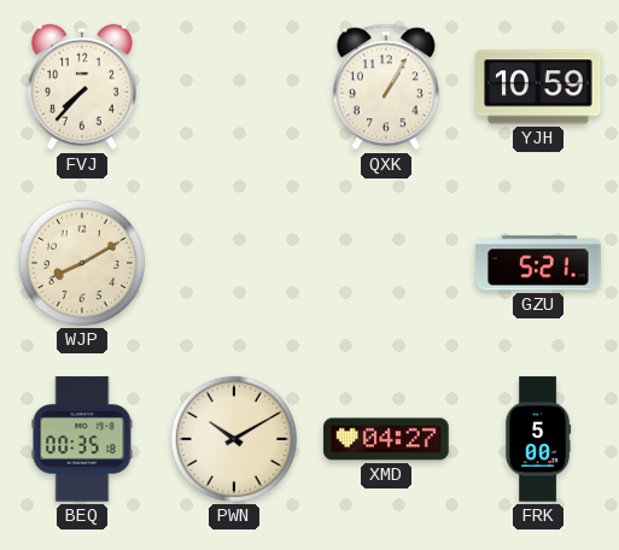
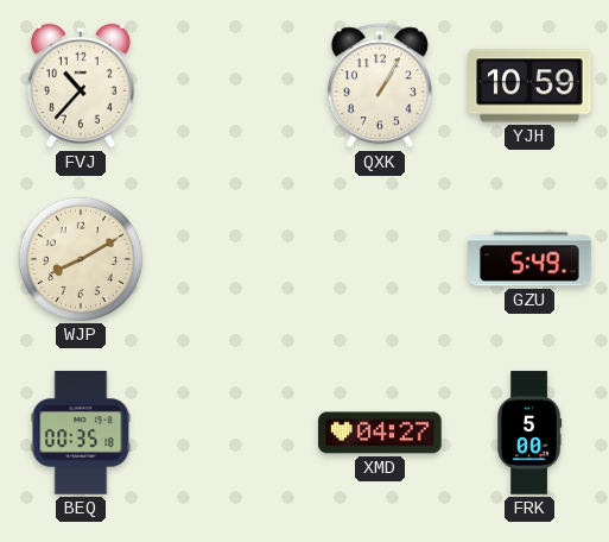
FVJ: 7:37 -> 10:37 (81, 86)
GZU: 5:21 -> 5:49 (529, 259)
PWN: 10:10 -> none (234, 439)
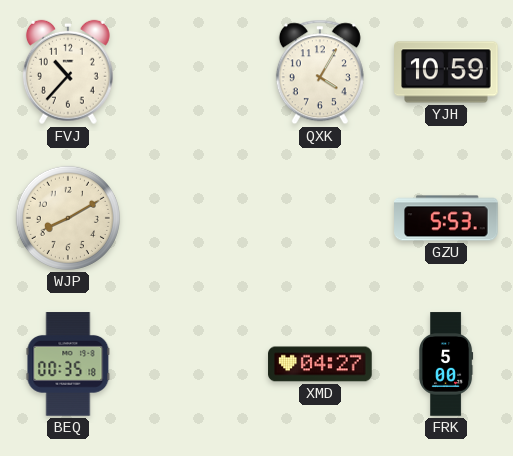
QXK: 1:05 -> 4:05 (320, 72)
GZU: 5:49 -> 5:53 (446, 218)
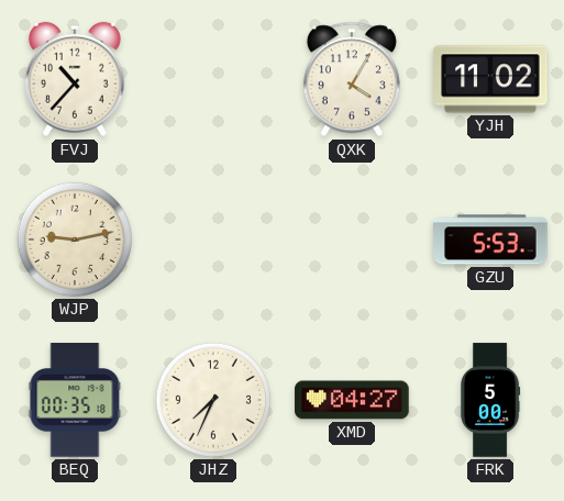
YJH: 10:59 -> 11:02 (490, 79)
WJP: 8:10 -> 9:13 (75, 240)
JHZ: none -> 7:34 (213, 400)
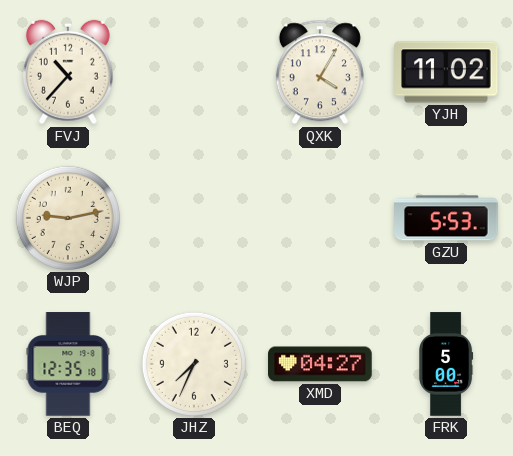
BEQ: 00:35 -> 12:35 (68, 364)
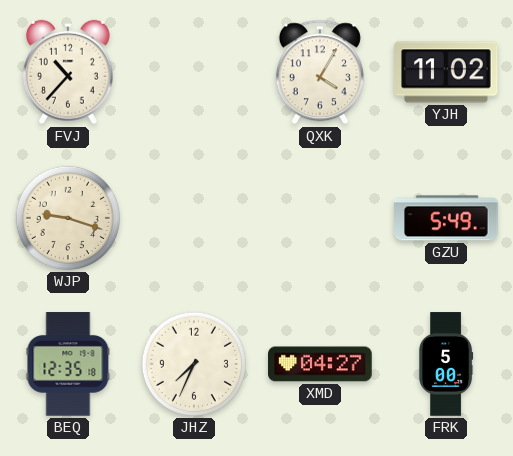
WJP: 9:13 -> 9:18 (68, 218)
GZU: 5:53 -> 5:49 (446, 218)
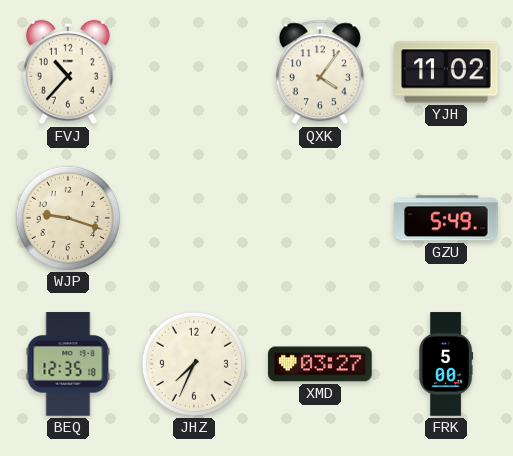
QXK: 4:05 -> 4:06 (320, 72)
XMD: 04:27 -> 03:27 (320, 364)
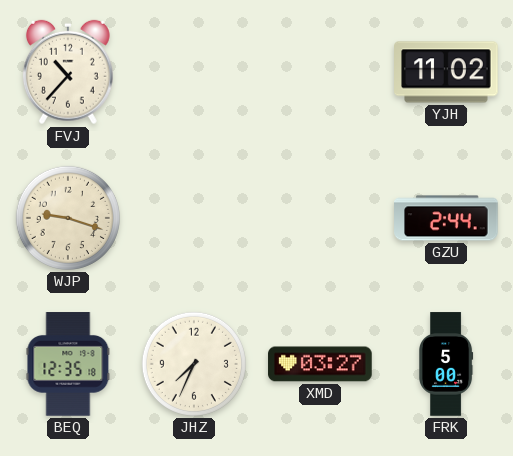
QXK: 4:06 -> none (320, 72)
GZU: 5:49 -> 2:44 (446, 218)
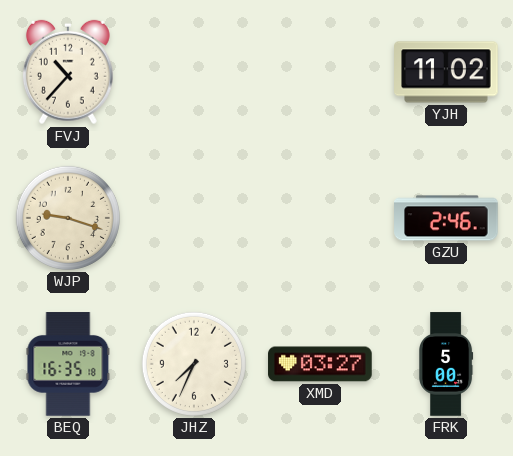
GZU: 2:44 -> 2:46 (446, 218)
BEQ: 12:35 -> 16:35 (68, 364)
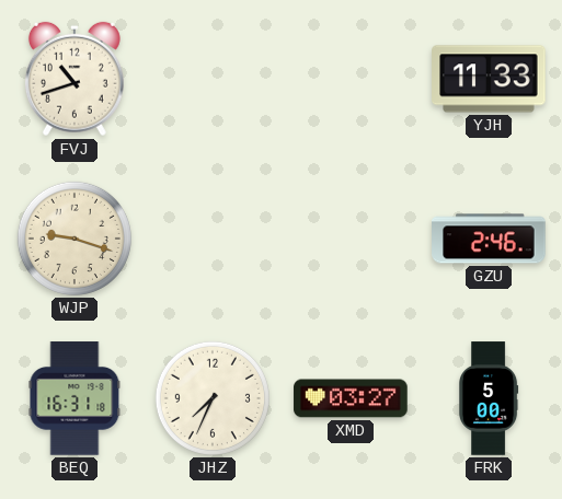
FVJ: 10:37 -> 10:42 (74, 79)
YJH: 11:02 -> 11:33 (489, 79)
BEQ: 16:35 -> 16:31 (74, 398)
